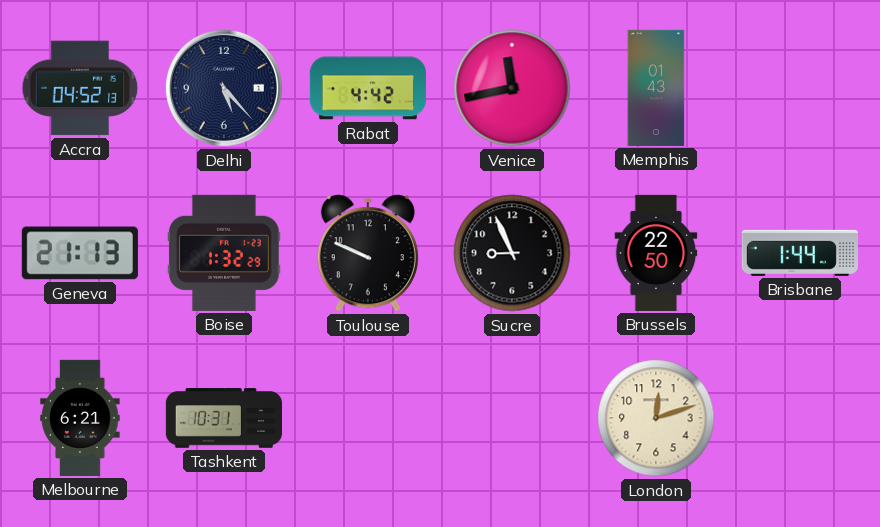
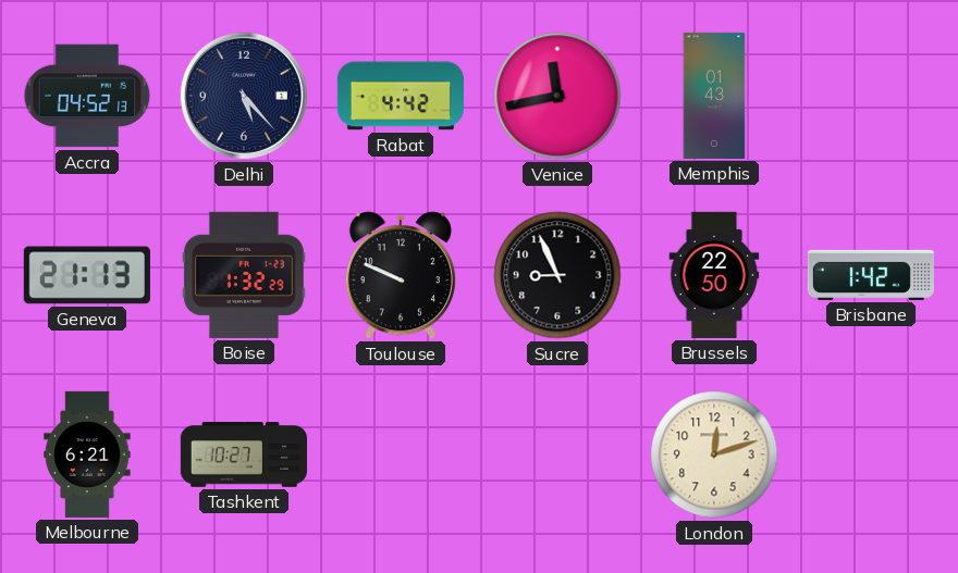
Brisbane: 1:44 -> 1:42 (871, 275)
Tashkent: 10:31 -> 10:27 (244, 454)
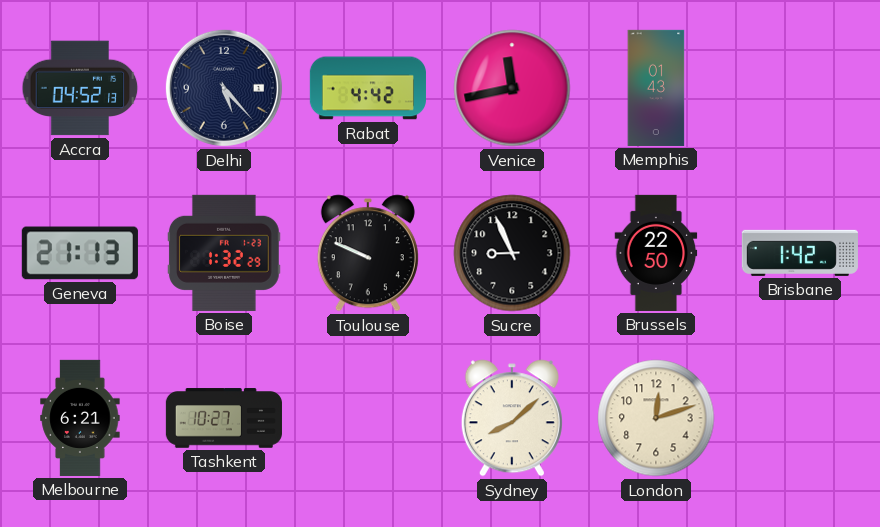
Sydney: none -> 8:08 (512, 418)
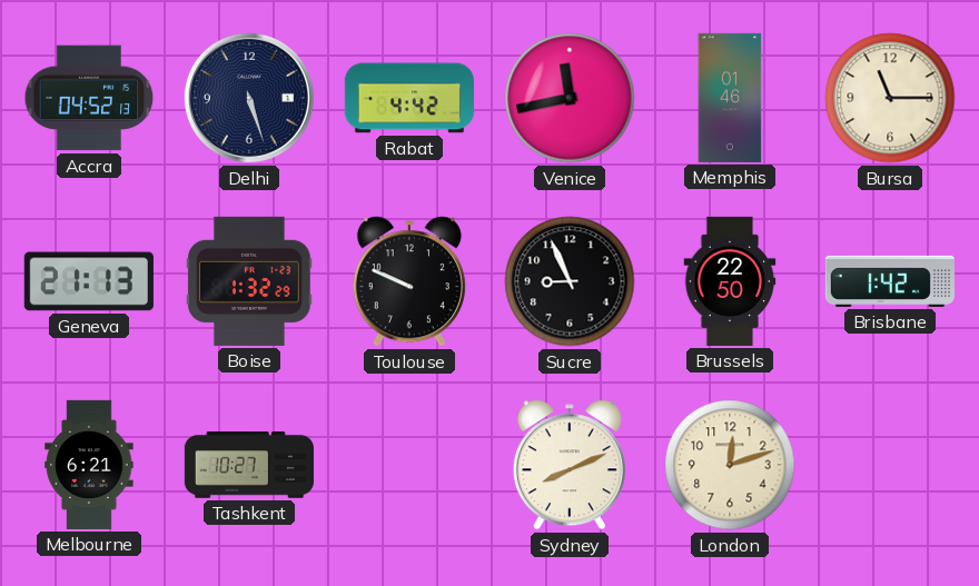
Delhi: 5:23 -> 5:27 (249, 98)
Memphis: 01:43 -> 01:46 (730, 98)
Bursa: none -> 11:15 (890, 98)
Sydney: 8:08 -> 8:11 (570, 465)
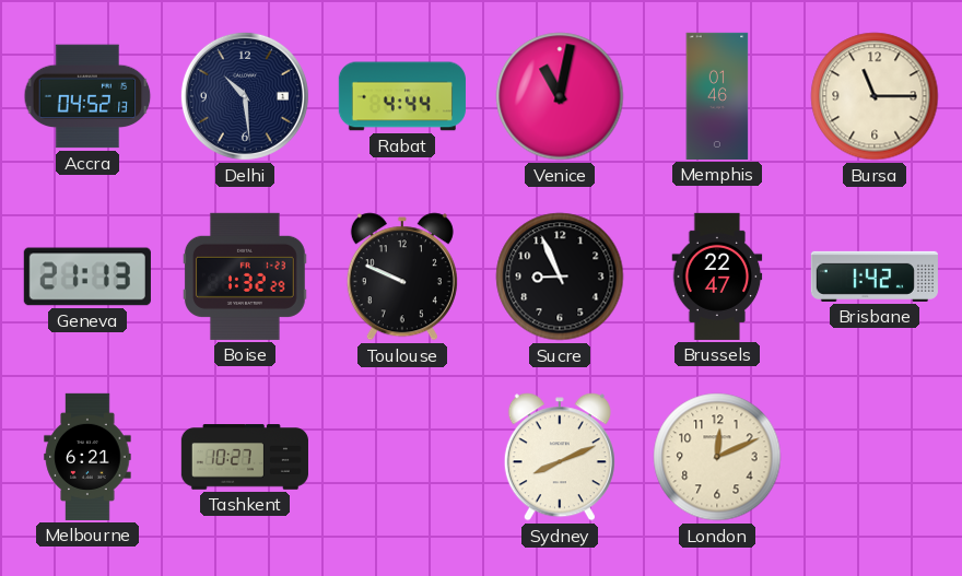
Delhi: 5:27 -> 10:29 (245, 96)
Rabat: 4:42 -> 4:44 (402, 96)
Venice: 11:43 -> 11:02 (560, 96)
Brussels: 22:50 -> 22:47 (717, 277)
London: 12:12 -> 12:11 (717, 457)
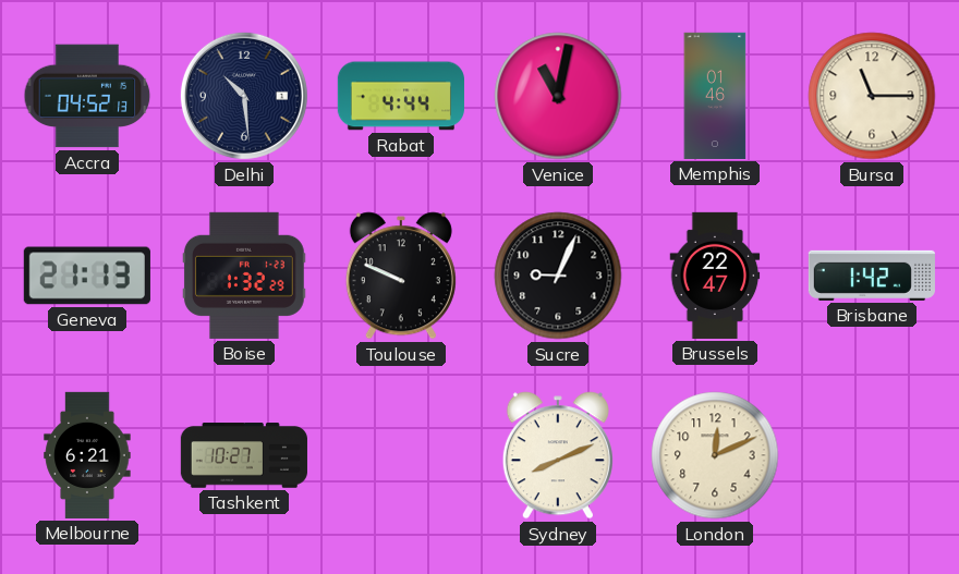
Sucre: 8:56 -> 9:04 (558, 276)
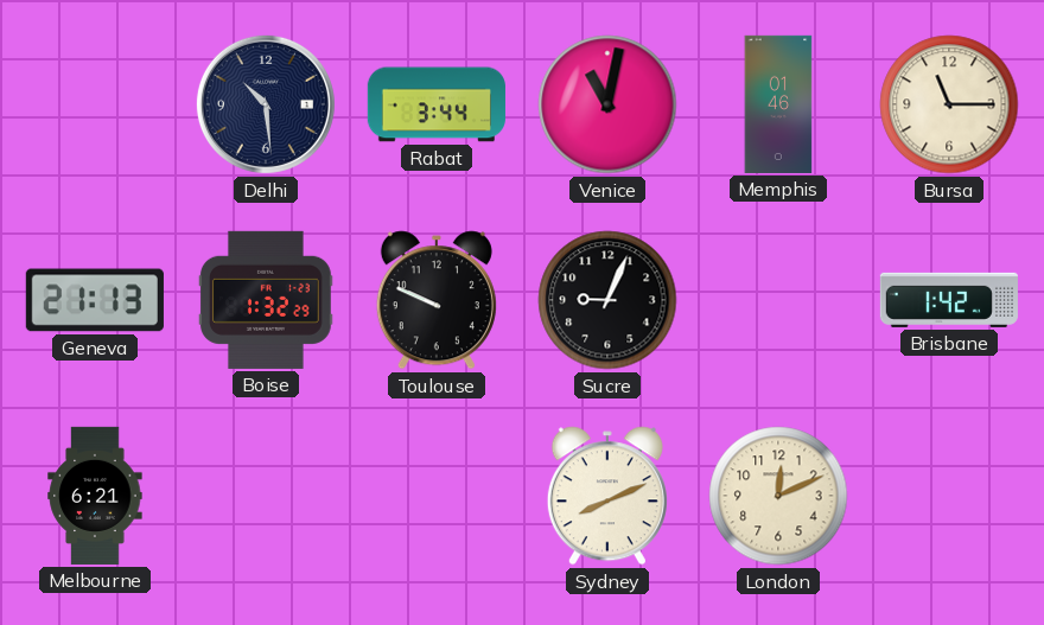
Accra: 04:52 -> none (87, 96)
Rabat: 4:44 -> 3:44 (437, 104)
Brussels: 22:47 -> none (715, 276)
Tashkent: 10:27 -> none (244, 455)
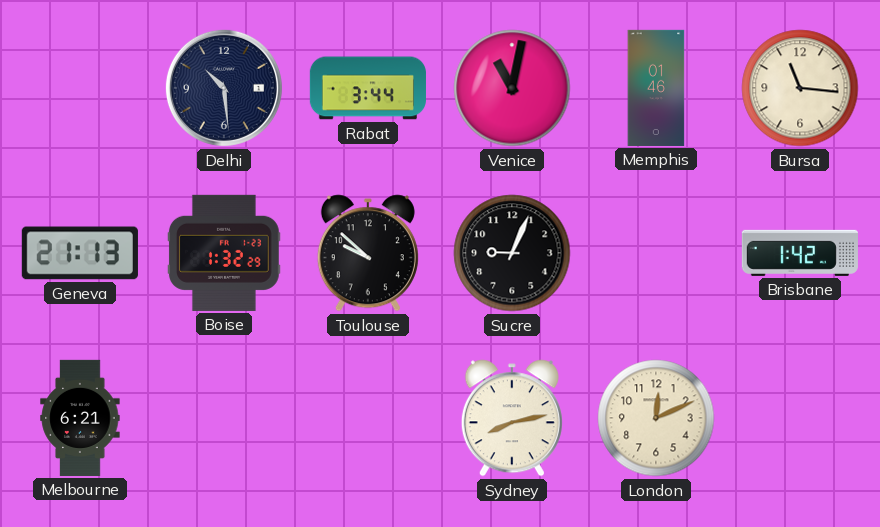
Bursa: 11:15 -> 11:16 (800, 88)
Toulouse: 9:49 -> 9:52 (368, 253)
Sydney: 8:11 -> 8:13 (512, 418)
